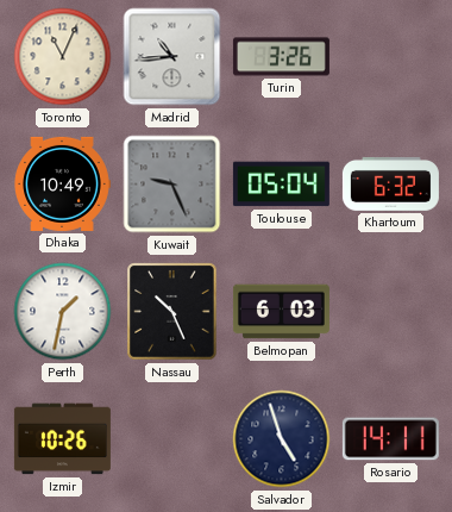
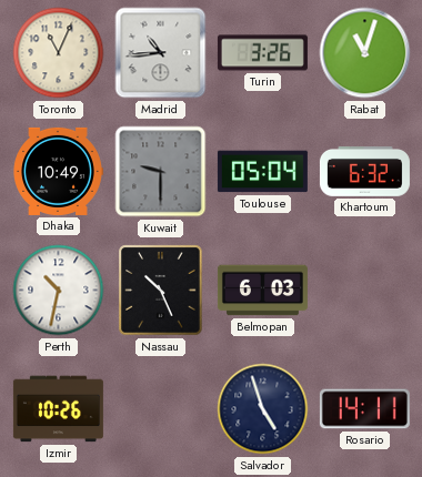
Rabat: none -> 11:03 (365, 53)
Kuwait: 9:26 -> 9:30 (161, 172)
Perth: 1:32 -> 10:32 (59, 291)
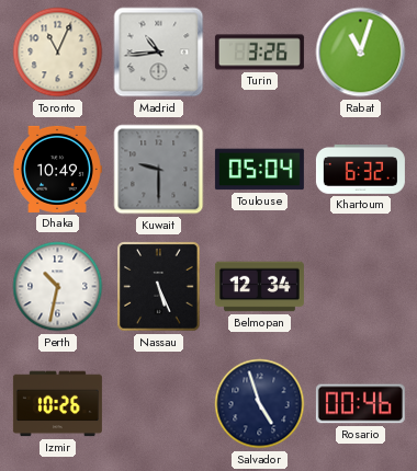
Nassau: 10:26 -> 5:26 (159, 287)
Belmopan: 6:03 -> 12:34 (259, 287)
Rosario: 14:11 -> 00:46 (360, 404)
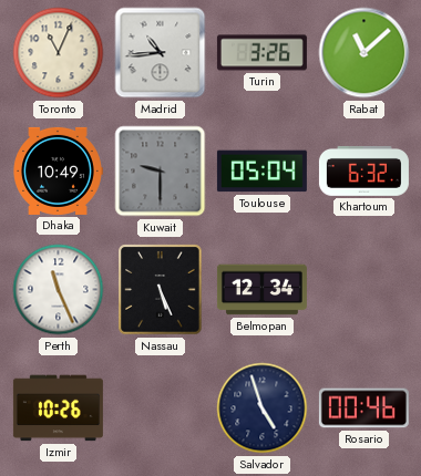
Rabat: 11:03 -> 11:08 (364, 53)
Perth: 10:32 -> 11:26 (59, 290)
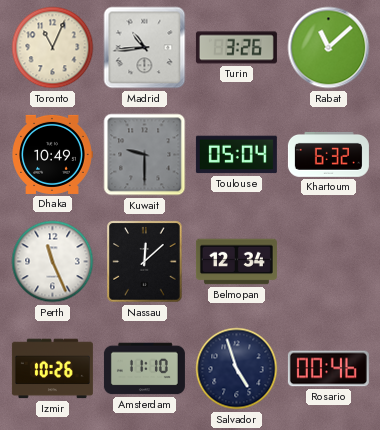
Nassau: 5:26 -> 12:08 (145, 262)
Amsterdam: none -> 11:10 (144, 369)
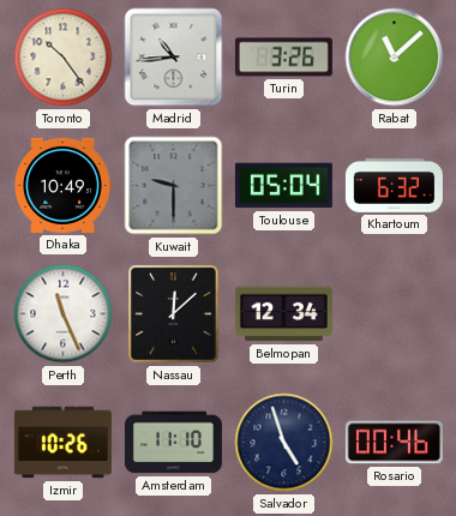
Toronto: 11:04 -> 10:24 (64, 58)
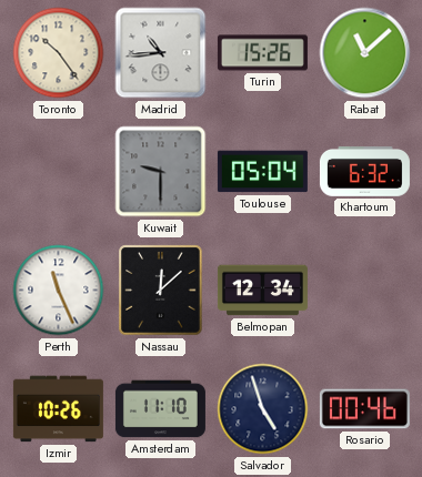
Turin: 3:26 -> 15:26 (262, 53)
Dhaka: 10:49 -> none (62, 185)
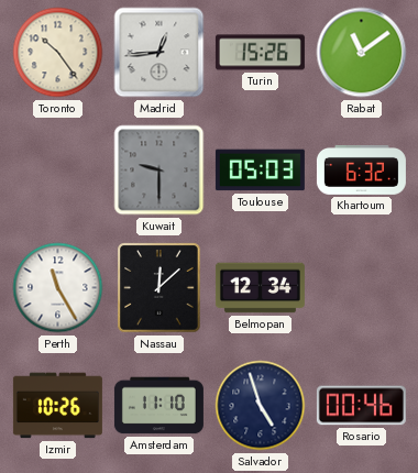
Madrid: 10:44 -> 12:44 (159, 53)
Rabat: 11:08 -> 11:09 (362, 53)
Toulouse: 05:04 -> 05:03 (260, 170)
Perth: 11:26 -> 11:25 (58, 288)
